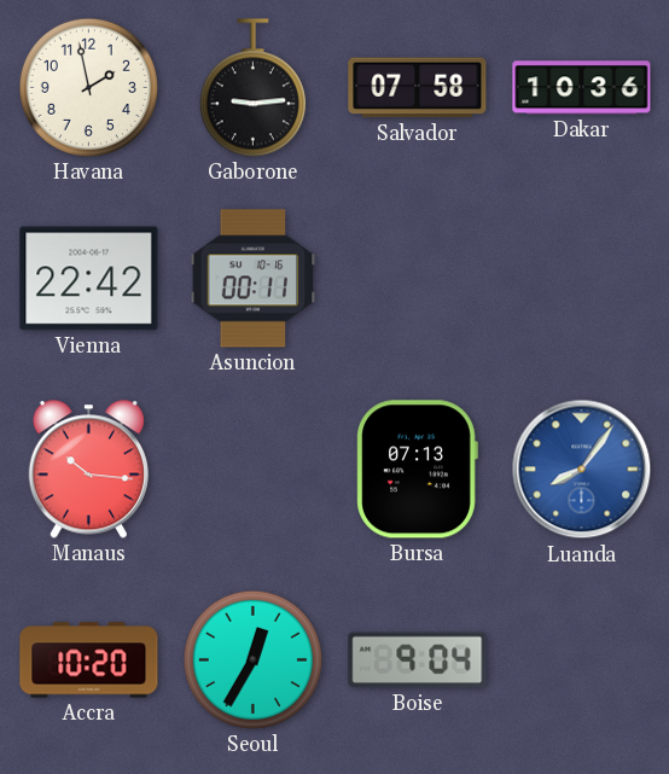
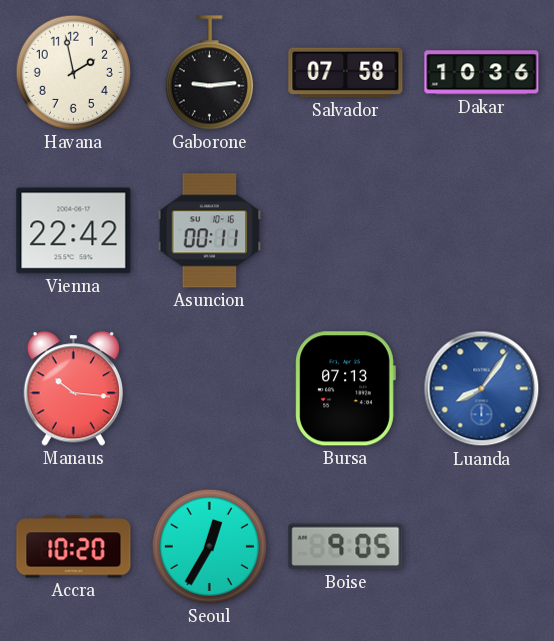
Boise: 9:04 -> 9:05 (346, 547)
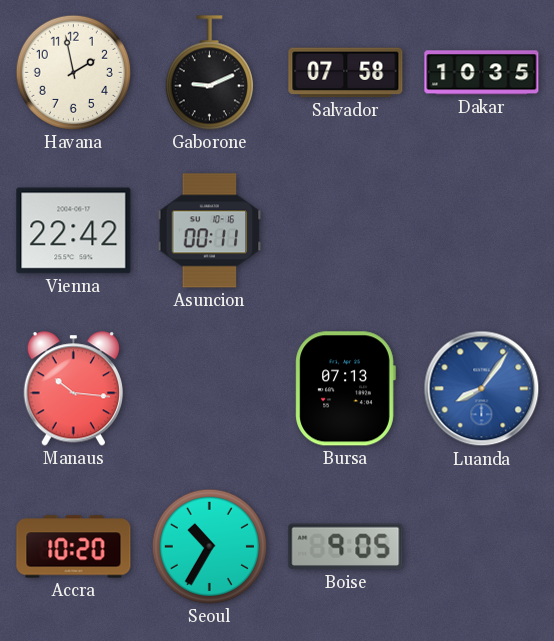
Gaborone: 9:14 -> 9:11 (209, 73)
Dakar: 10:36 -> 10:35 (482, 73)
Seoul: 12:35 -> 10:35 (209, 546)
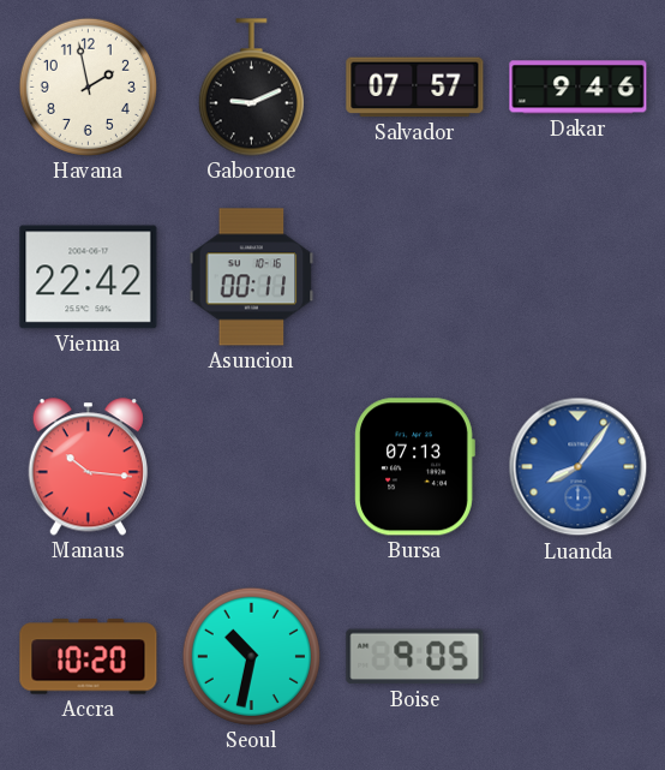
Salvador: 07:58 -> 07:57 (415, 88)
Dakar: 10:35 -> 9:46 (579, 88)
Seoul: 10:35 -> 10:32 (251, 656)
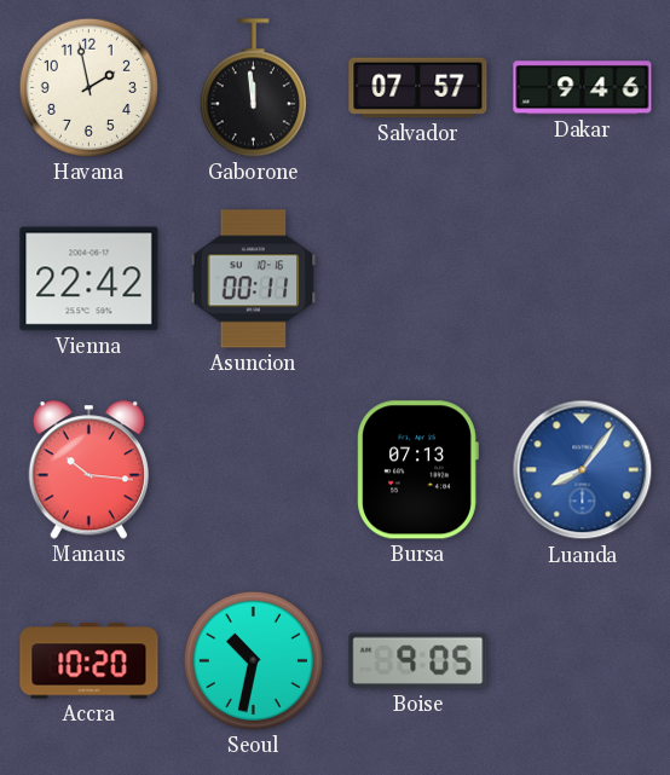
Gaborone: 9:11 -> 11:59 (253, 88)
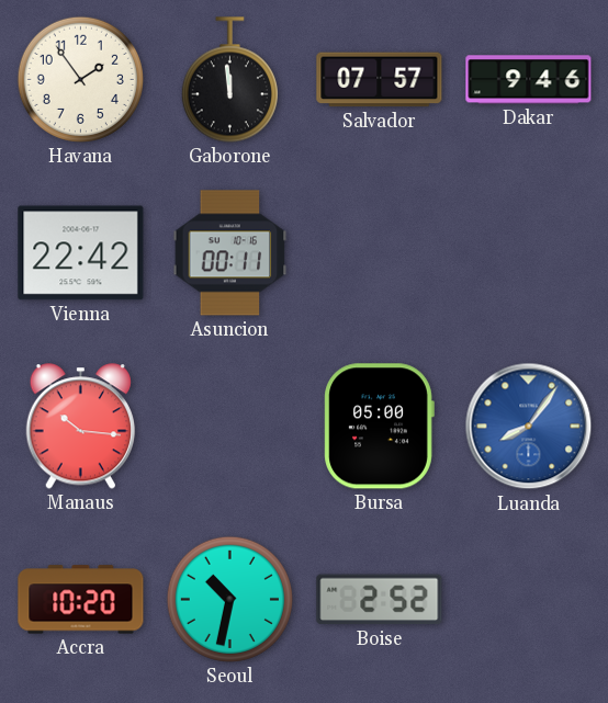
Havana: 1:58 -> 1:54 (80, 79)
Bursa: 07:13 -> 05:00 (379, 427)
Boise: 9:05 -> 2:52 (380, 600)
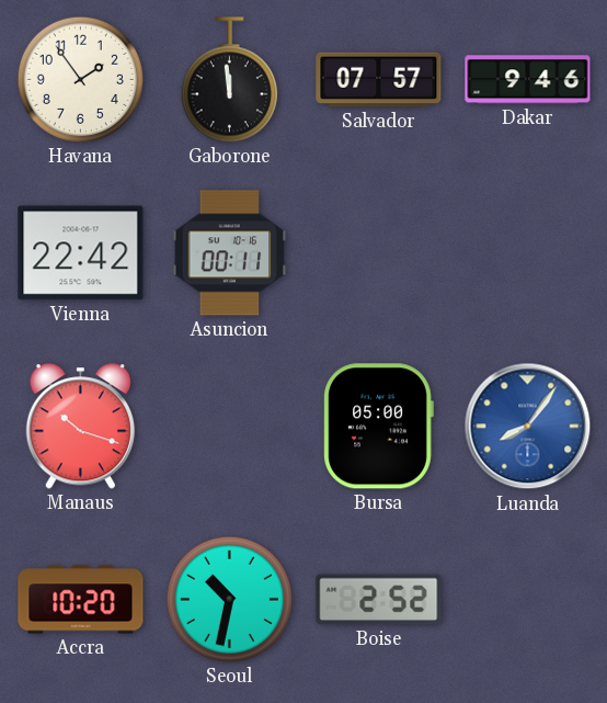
Manaus: 10:16 -> 10:18 (80, 427)
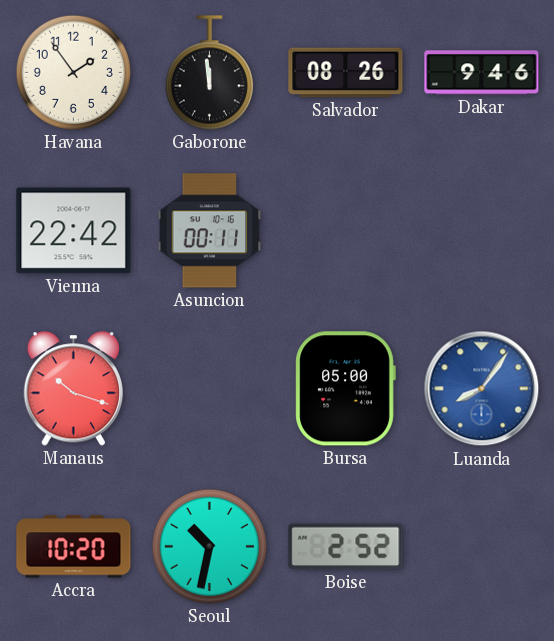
Salvador: 07:57 -> 08:26 (346, 73)
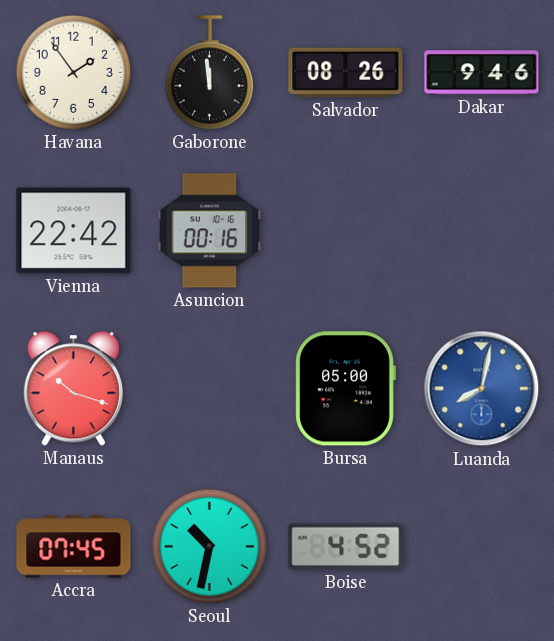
Asuncion: 00:11 -> 00:16 (210, 231)
Luanda: 8:06 -> 8:02 (482, 389)
Accra: 10:20 -> 07:45 (74, 547)
Boise: 2:52 -> 4:52 (346, 547)
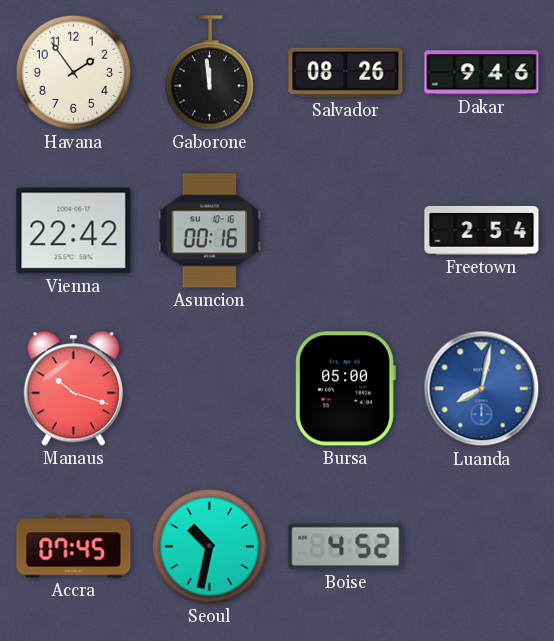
Freetown: none -> 2:54 (482, 230)
